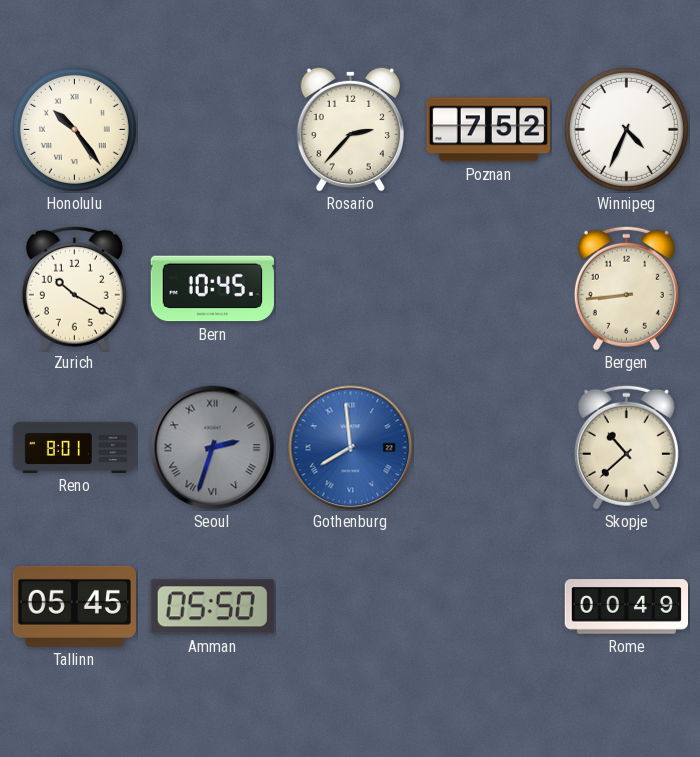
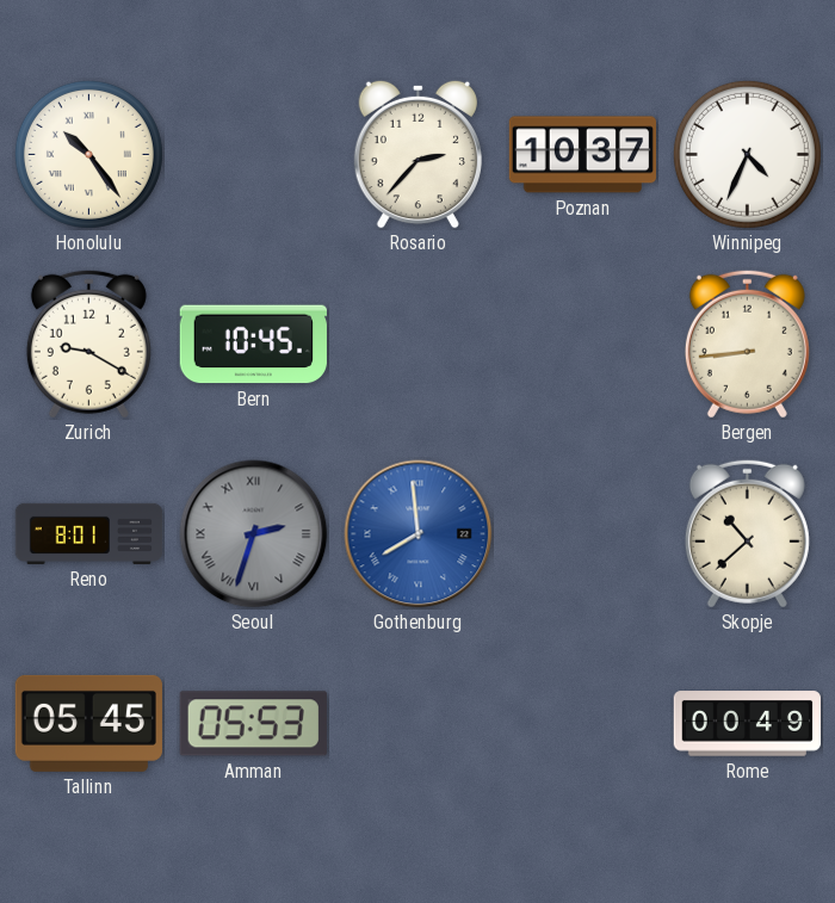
Poznan: 7:52 -> 10:37 (582, 155)
Zurich: 10:20 -> 9:20 (88, 344)
Amman: 05:50 -> 05:53 (253, 724)
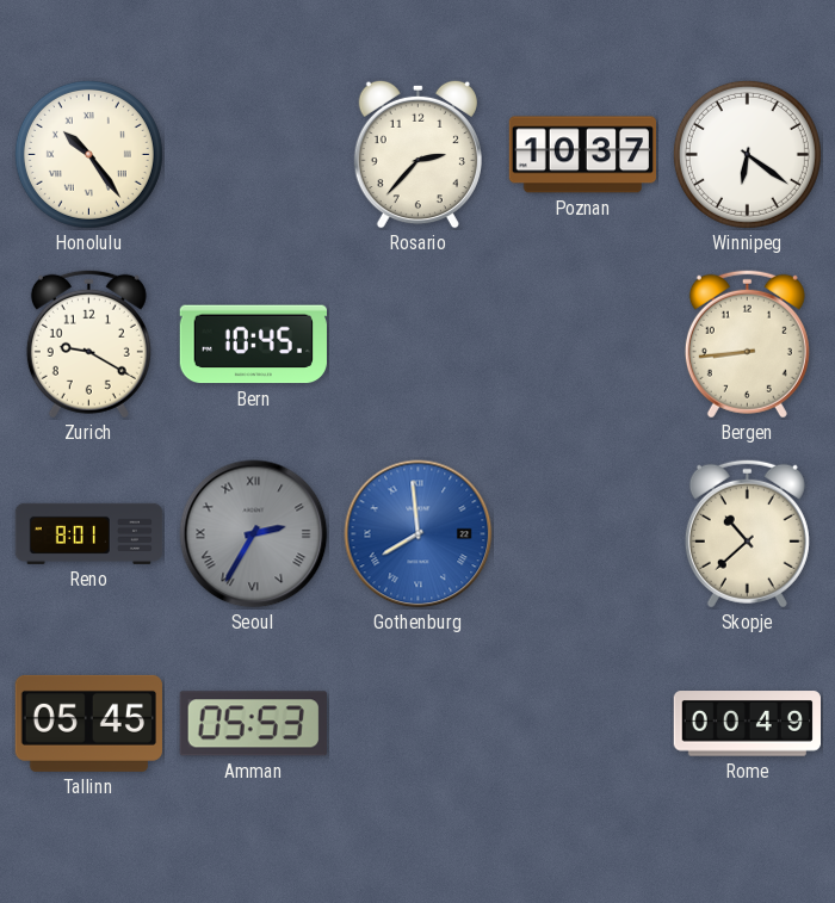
Winnipeg: 4:34 -> 6:21 (747, 154)
Seoul: 2:33 -> 2:35 (254, 534)
